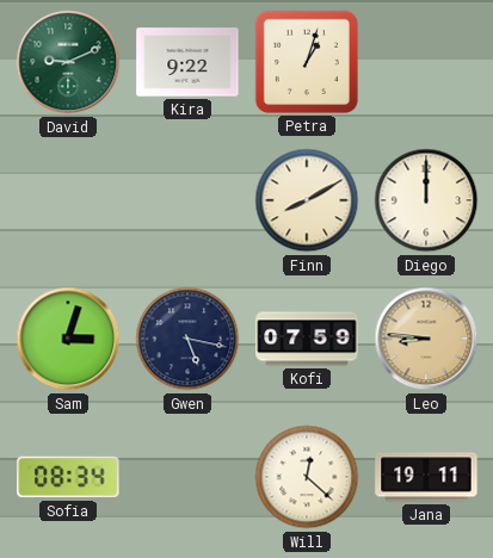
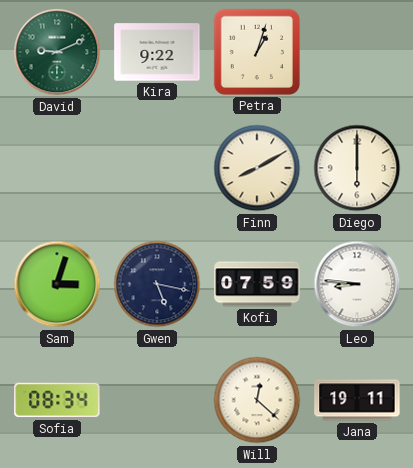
Diego: 12:00 -> 6:00 (357, 168)
Leo dial: champagne -> white (357, 284)
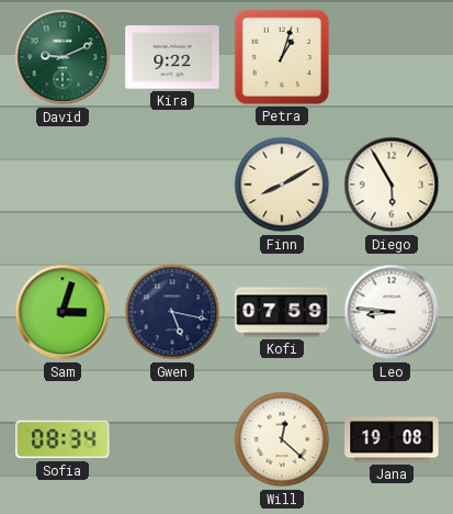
Diego: 6:00 -> 5:55 (392, 185)
Jana: 19:11 -> 19:08 (392, 439)
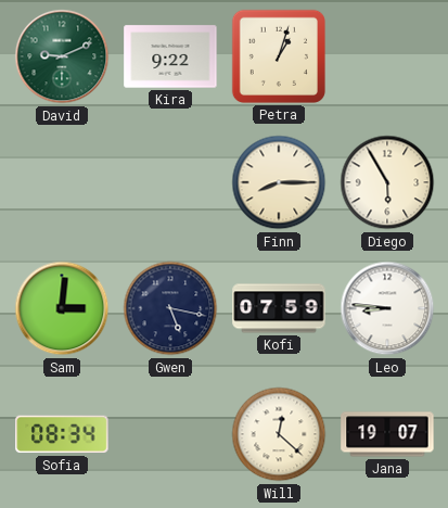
Finn: 8:10 -> 8:15 (279, 182)
Sam: 3:03 -> 3:01 (62, 308)
Jana: 19:08 -> 19:07 (387, 434)
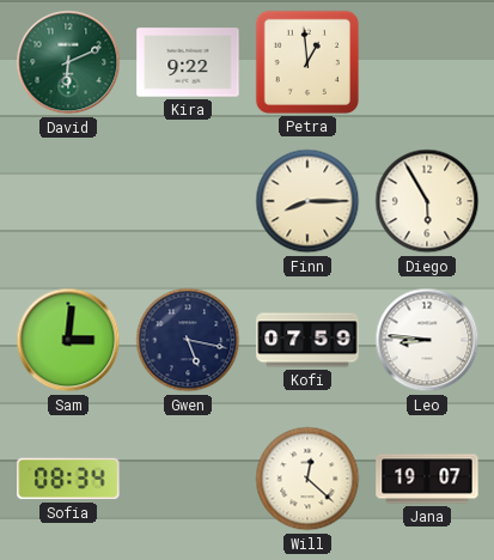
David: 9:11 -> 6:11 (68, 62)
Petra: 1:03 -> 12:59 (307, 62)
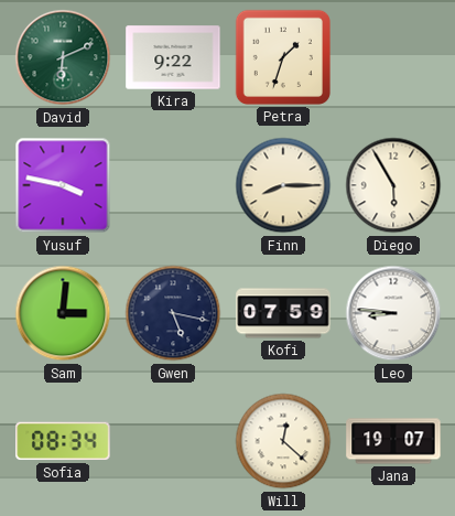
Petra: 12:59 -> 1:33 (283, 57)
Yusuf: none -> 3:47 (63, 185)
